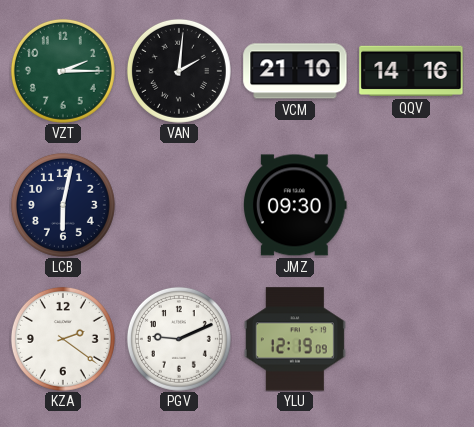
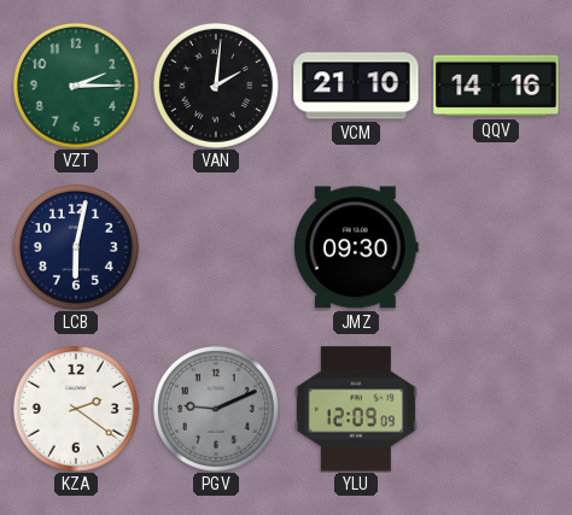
PGV dial: white -> grey (216, 409)
YLU: 12:19 -> 12:09 (356, 409)
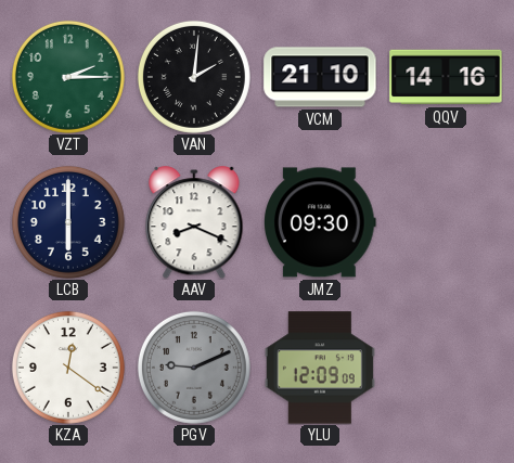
LCB: 6:02 -> 6:00 (68, 222)
AAV: none -> 8:19 (194, 222)
KZA: 2:21 -> 12:21 (68, 368)
